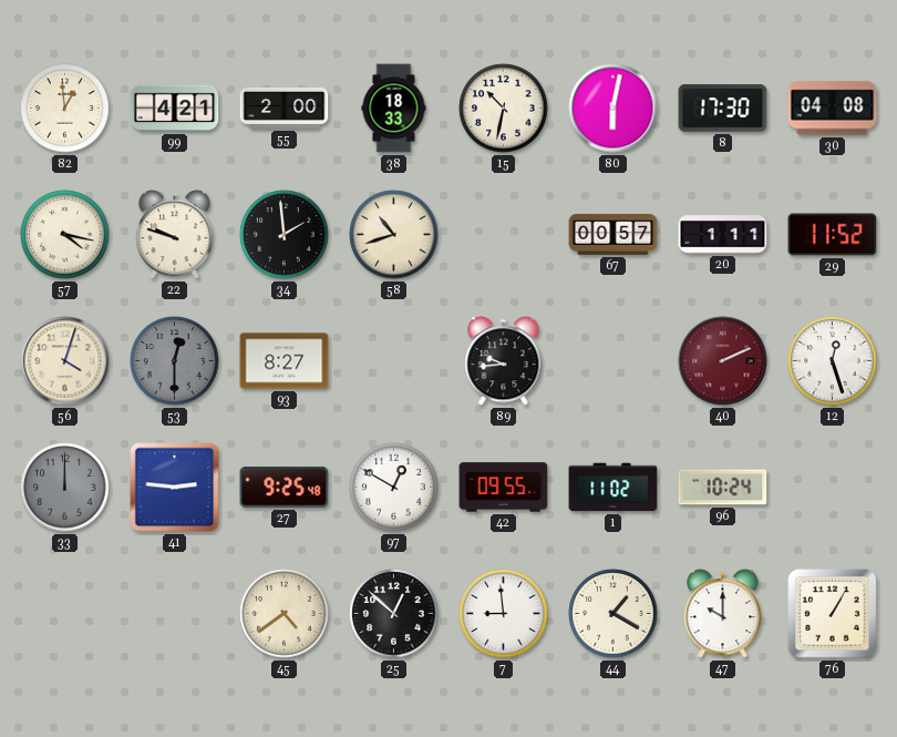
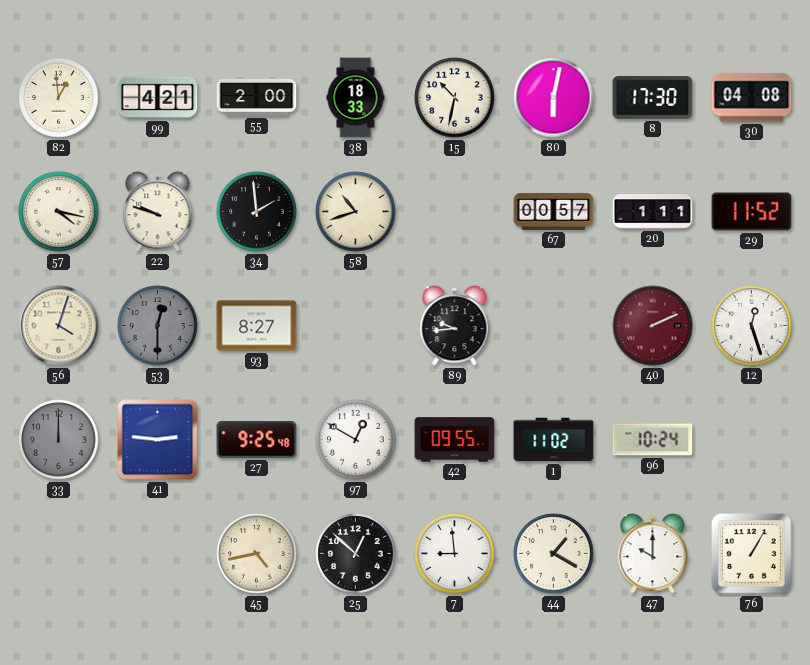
45: 4:39 -> 4:43 (257, 554)
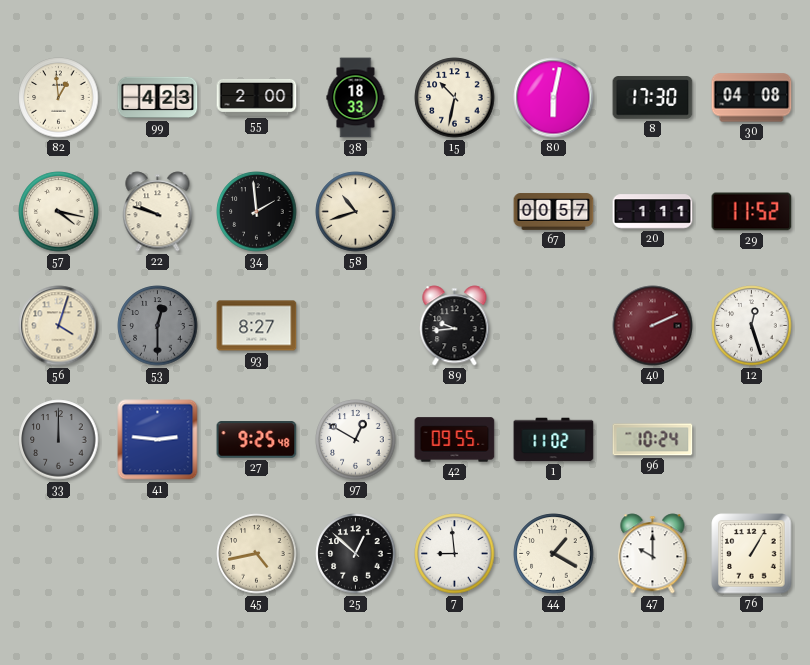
99: 4:21 -> 4:23 (158, 98)
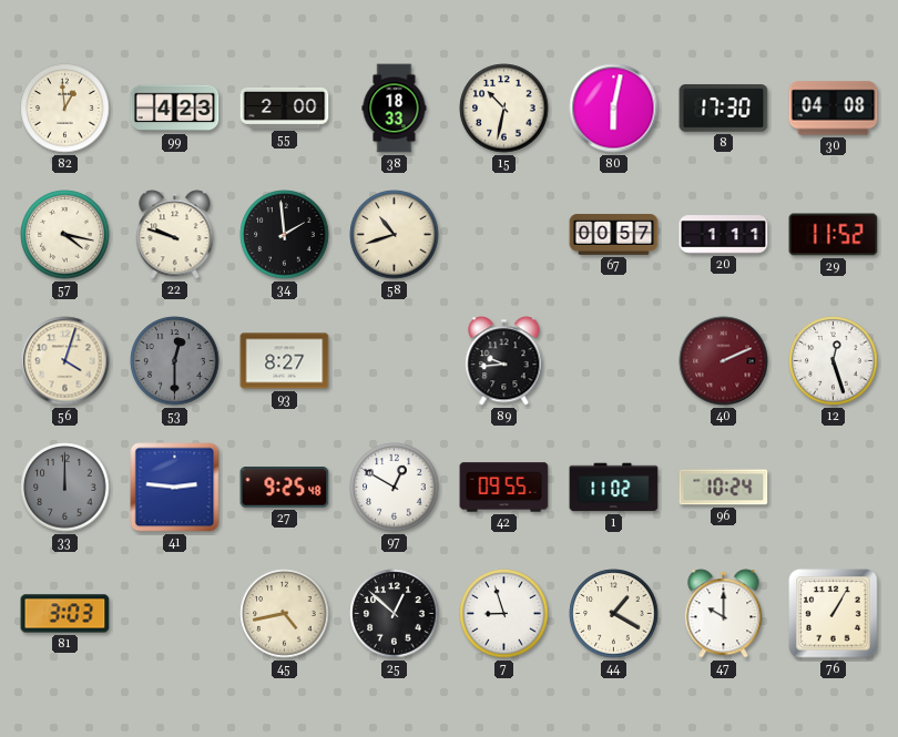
81: none -> 3:03 (65, 614)
7: 8:59 -> 8:57 (504, 614)
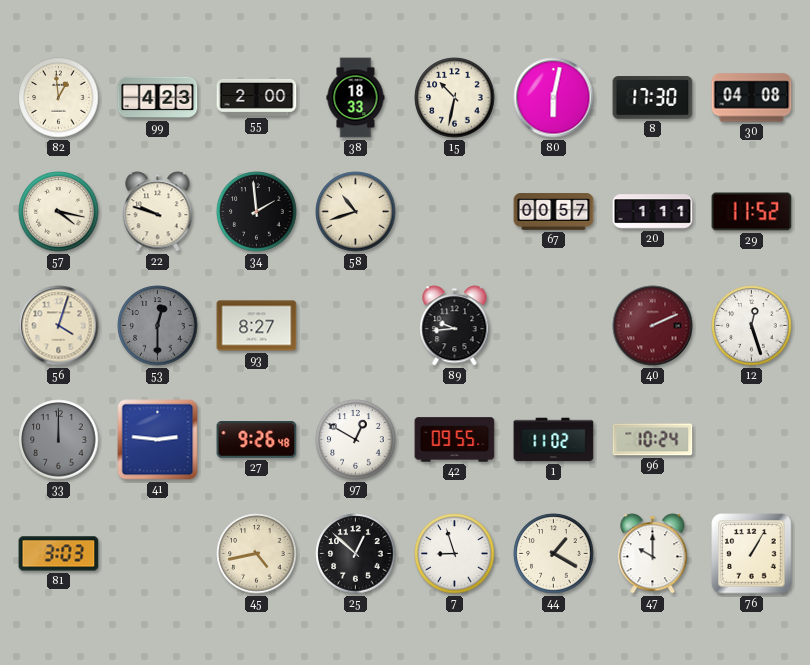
27: 9:25 -> 9:26 (257, 440)
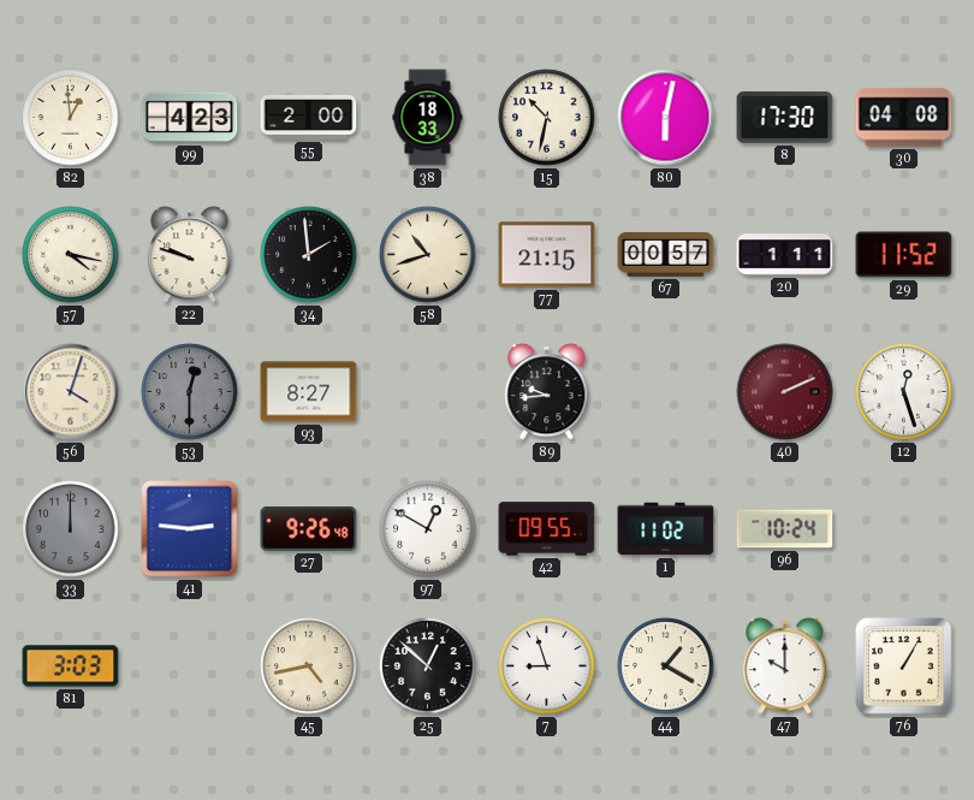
77: none -> 21:15 (547, 255)
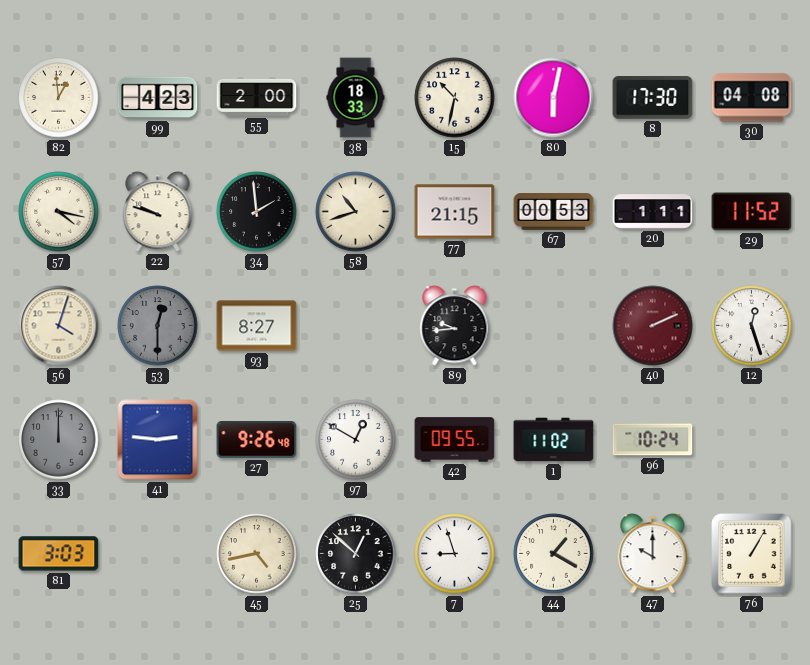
67: 00:57 -> 00:53 (554, 212)
